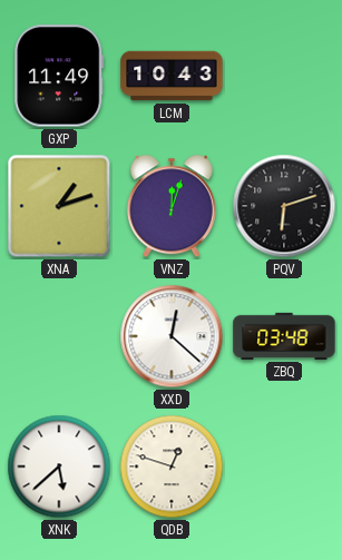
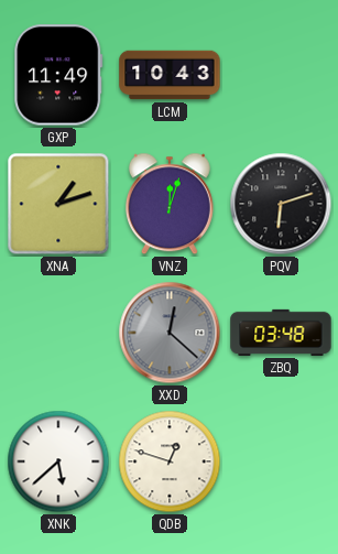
XXD dial: white -> grey (170, 333)
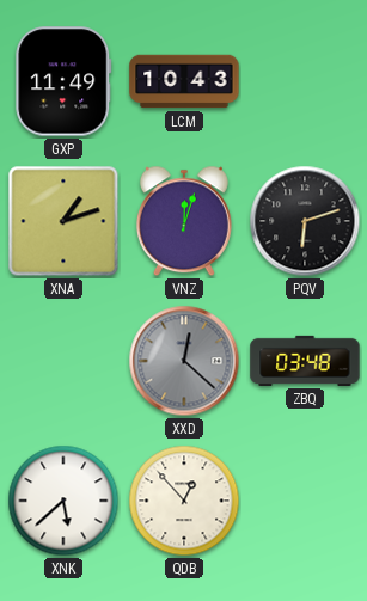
QDB: 12:48 -> 12:53 (184, 501)
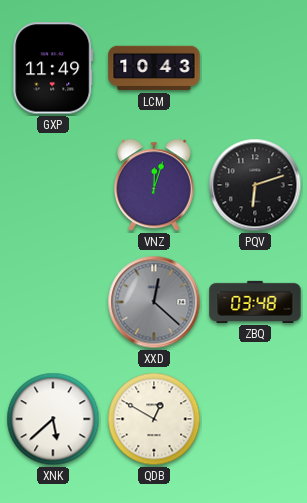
XNA: 1:12 -> none (63, 221)
QDB: 12:53 -> 12:50 (154, 419)
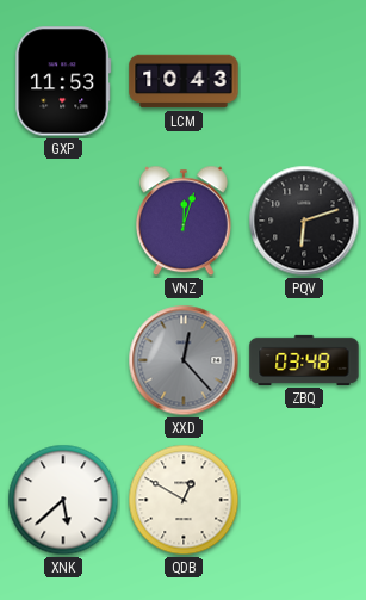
GXP: 11:49 -> 11:53 (63, 81)
XXD: 12:22 -> 12:23 (184, 360)
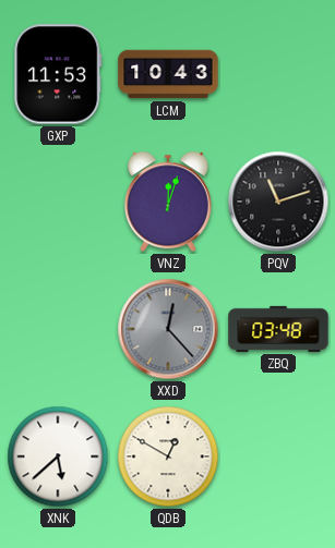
PQV: 6:12 -> 11:12 (278, 202)
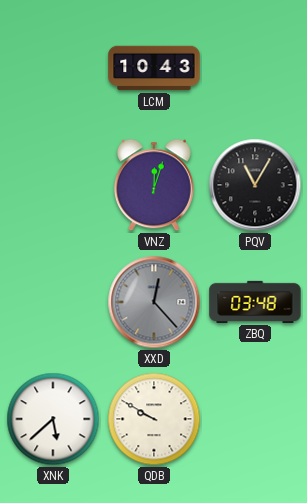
GXP: 11:53 -> none (58, 74)
PQV: 11:12 -> 11:05 (255, 185)
QDB: 12:50 -> 9:50 (154, 419)
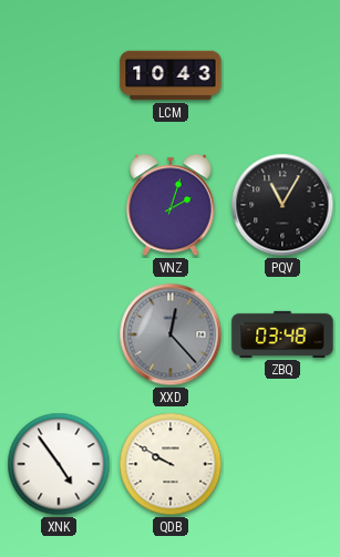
VNZ: 12:03 -> 2:03 (171, 205)
XNK: 5:38 -> 4:54 (59, 464)
